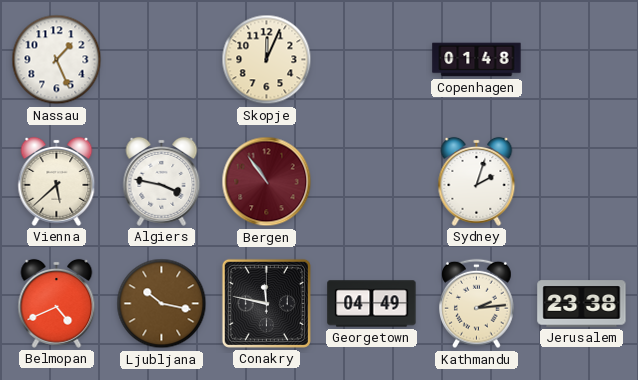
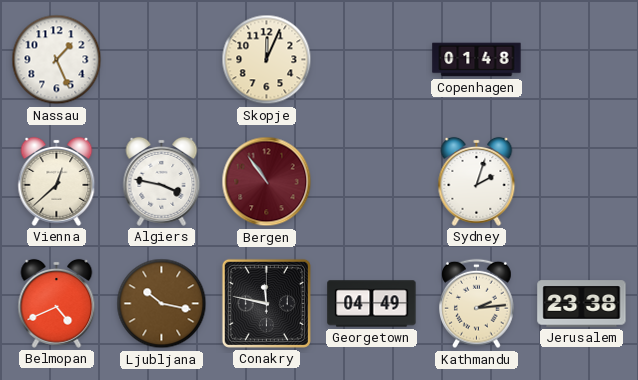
Vienna: 5:38 -> 12:38 (57, 181)
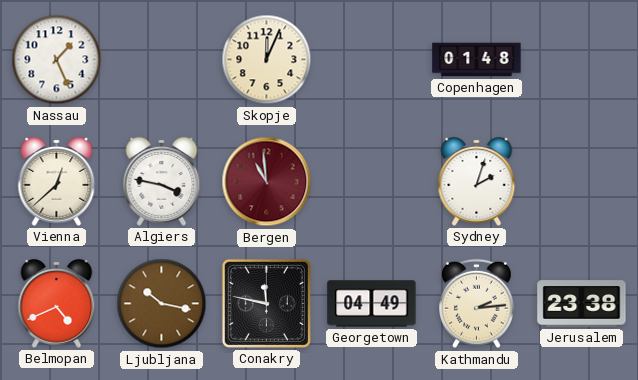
Bergen: 10:54 -> 10:59 (267, 182)
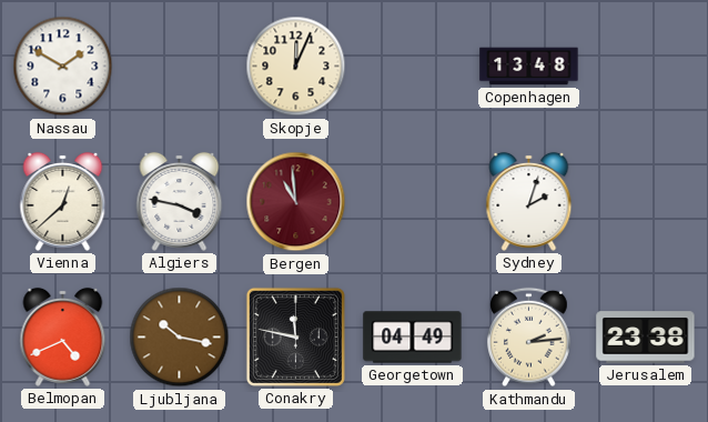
Nassau: 1:26 -> 1:50 (63, 67)
Copenhagen: 01:48 -> 13:48 (529, 67)
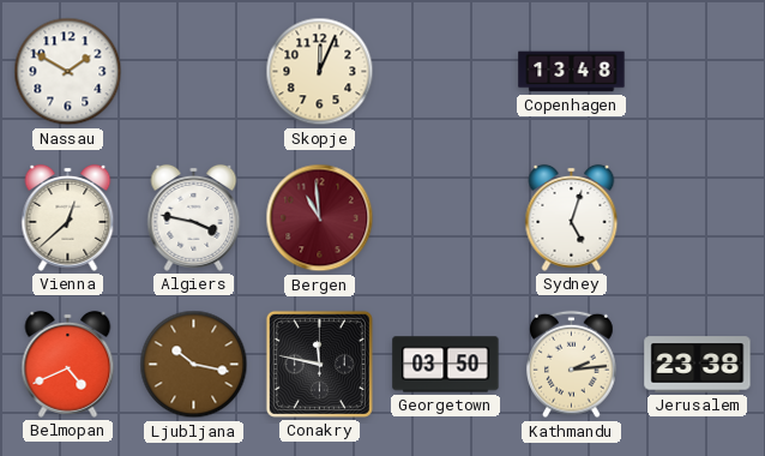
Sydney: 2:03 -> 5:03 (572, 217)
Georgetown: 04:49 -> 03:50 (446, 365)
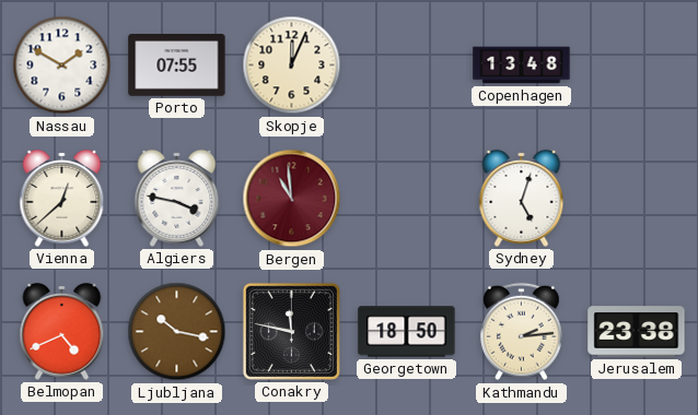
Porto: none -> 07:55 (177, 66)
Georgetown: 03:50 -> 18:50 (407, 332)
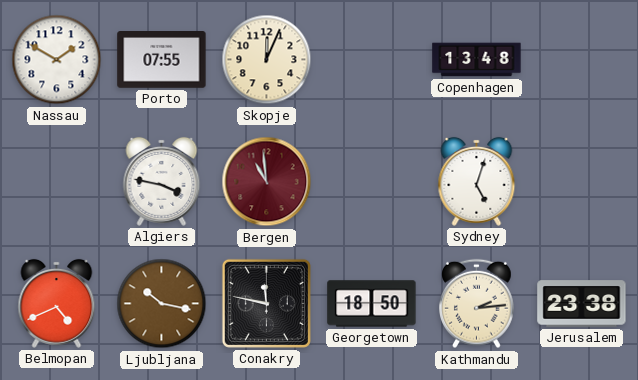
Vienna: 12:38 -> none (62, 198)
